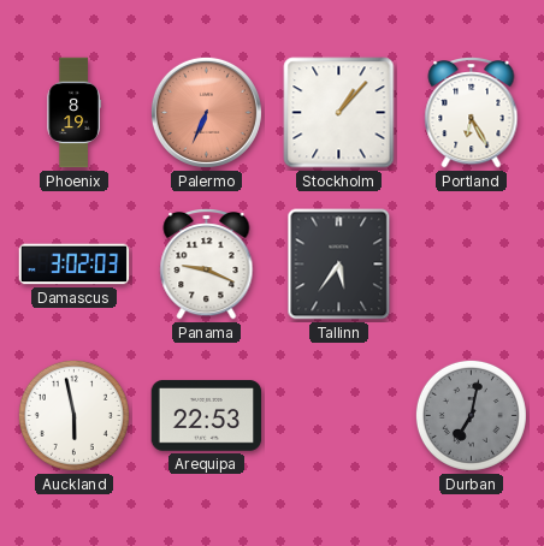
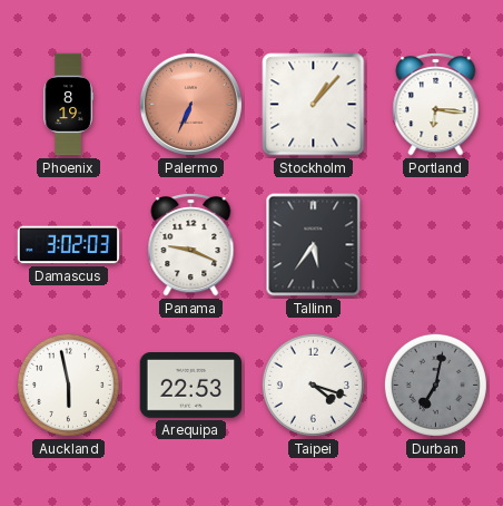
Portland: 6:25 -> 6:16 (436, 105)
Taipei: none -> 4:18 (313, 385)
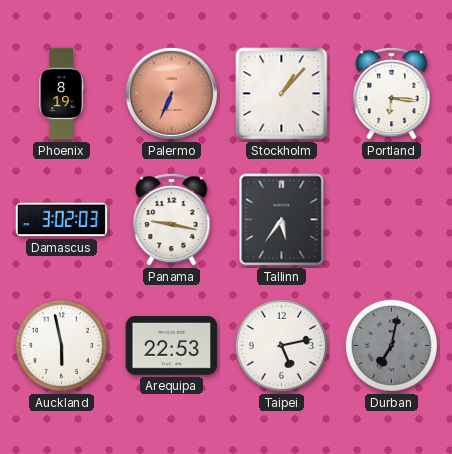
Panama: 9:19 -> 9:17 (172, 220)
Taipei: 4:18 -> 5:13 (281, 345)
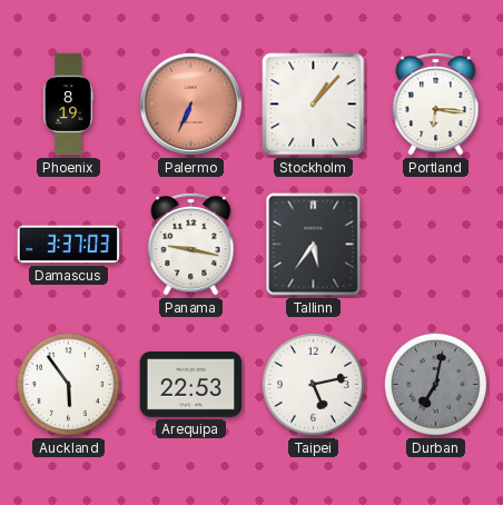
Damascus: 3:02 -> 3:37 (69, 245)
Auckland: 5:58 -> 5:54 (68, 384)
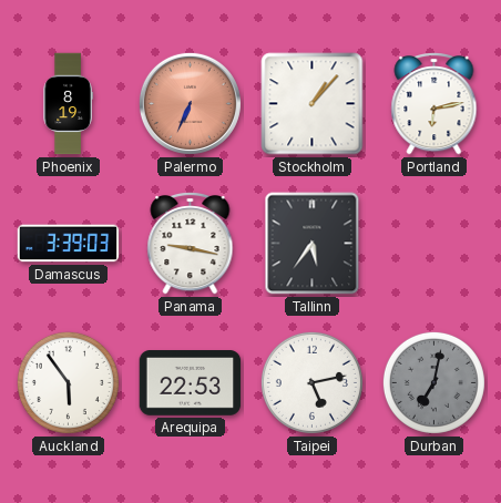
Portland: 6:16 -> 6:13 (434, 104)
Damascus: 3:37 -> 3:39 (69, 244)
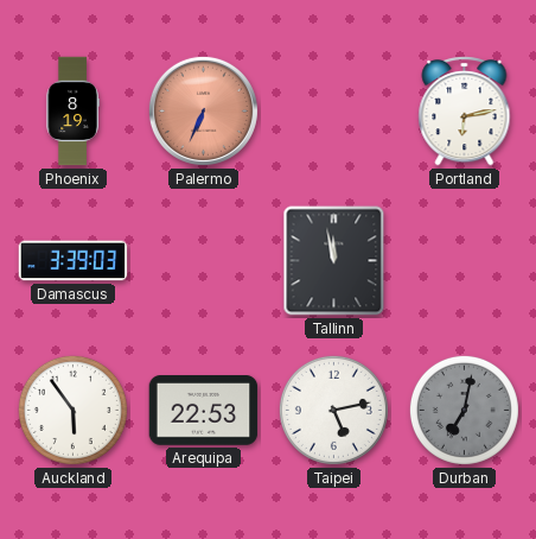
Stockholm: 1:07 -> none (313, 104)
Panama: 9:17 -> none (191, 244)
Tallinn: 5:36 -> 11:58 (334, 261)
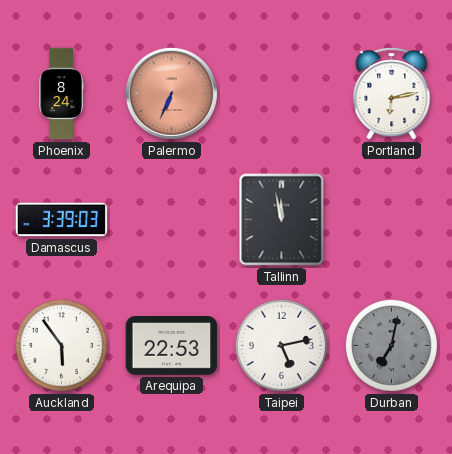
Phoenix: 8:19 -> 8:24 (61, 94)
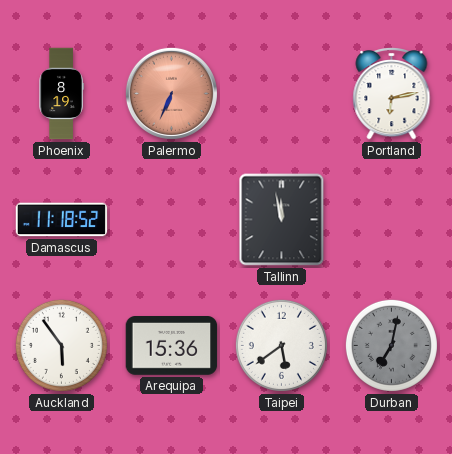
Phoenix: 8:24 -> 8:19 (61, 94)
Damascus: 3:39 -> 11:18 (62, 220)
Arequipa: 22:53 -> 15:36 (172, 346)
Taipei: 5:13 -> 5:39 (281, 345)
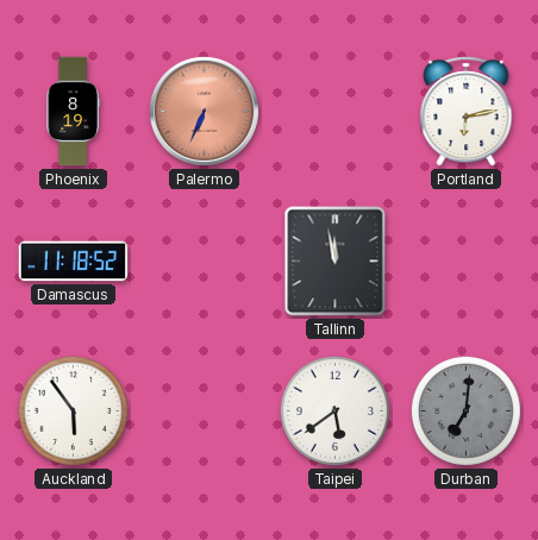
Arequipa: 15:36 -> none (172, 346)
Durban: 7:02 -> 7:01 (465, 410)
